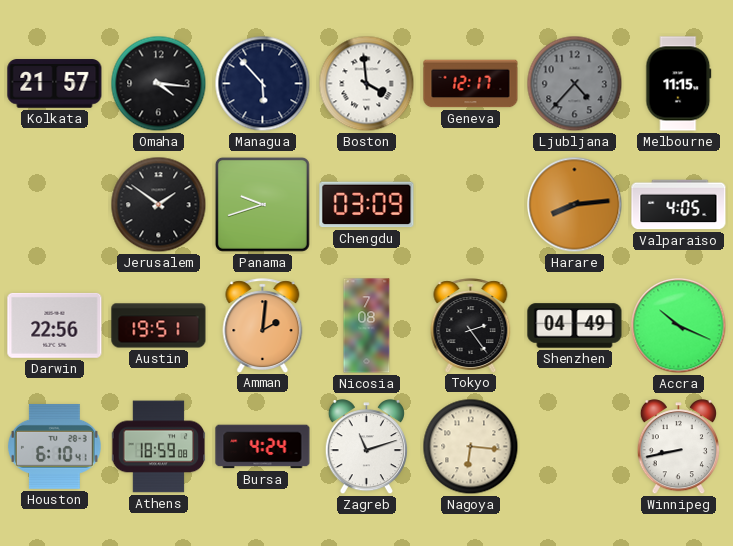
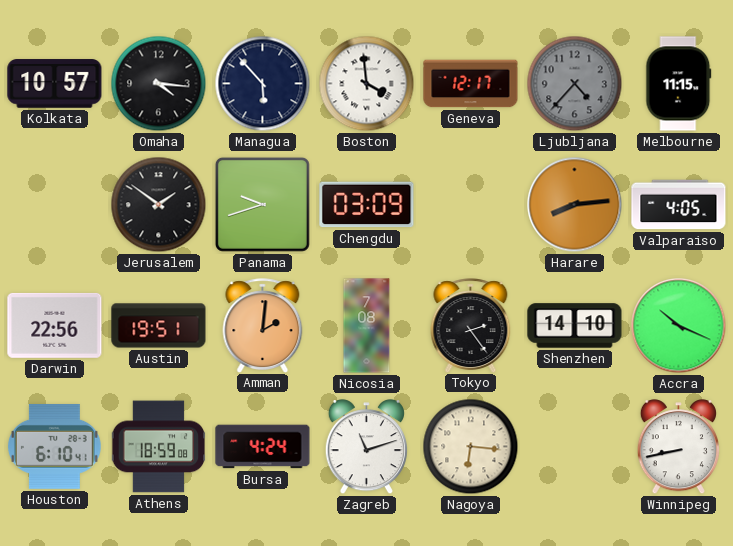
Kolkata: 21:57 -> 10:57 (55, 84)
Shenzhen: 04:49 -> 14:10 (575, 326)
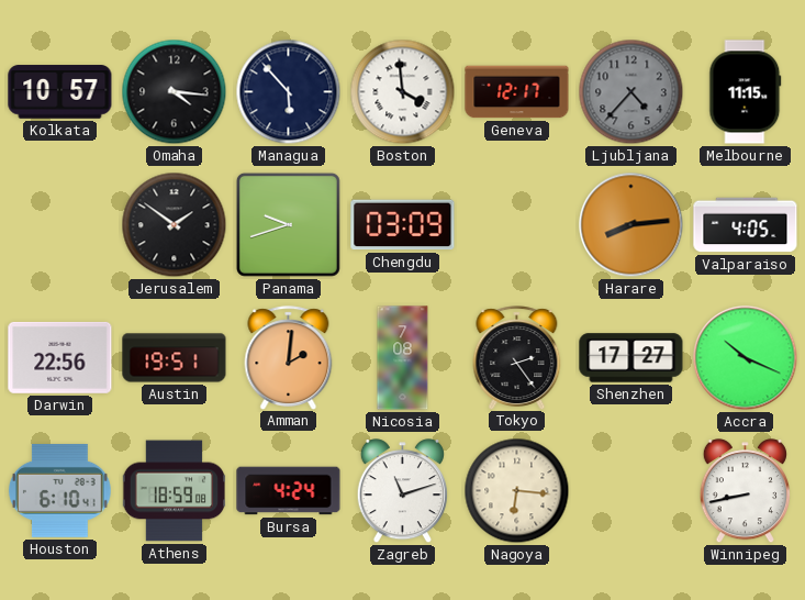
Shenzhen: 14:10 -> 17:27 (631, 358)
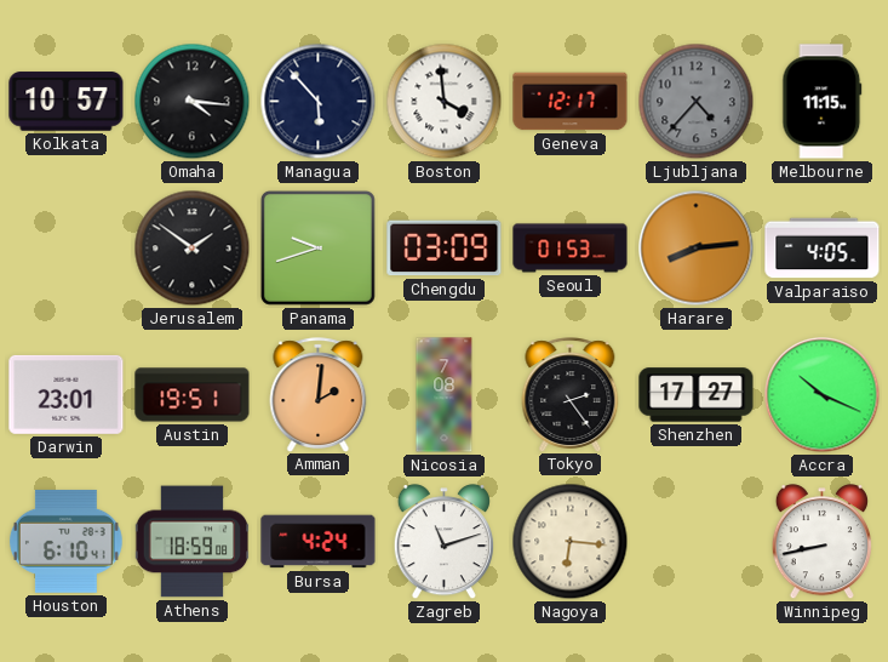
Seoul: none -> 01:53 (571, 249)
Darwin: 22:56 -> 23:01 (67, 394)
